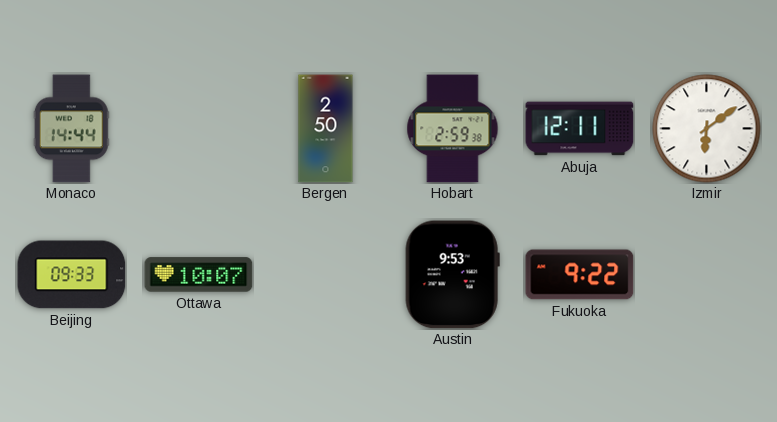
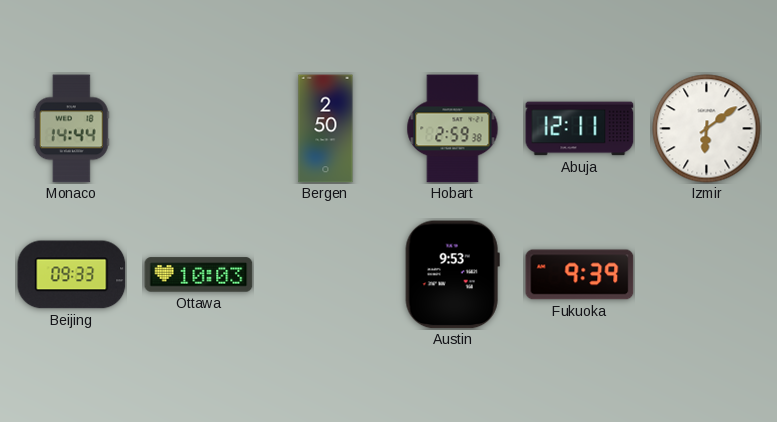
Ottawa: 10:07 -> 10:03 (199, 275)
Fukuoka: 9:22 -> 9:39 (580, 275)
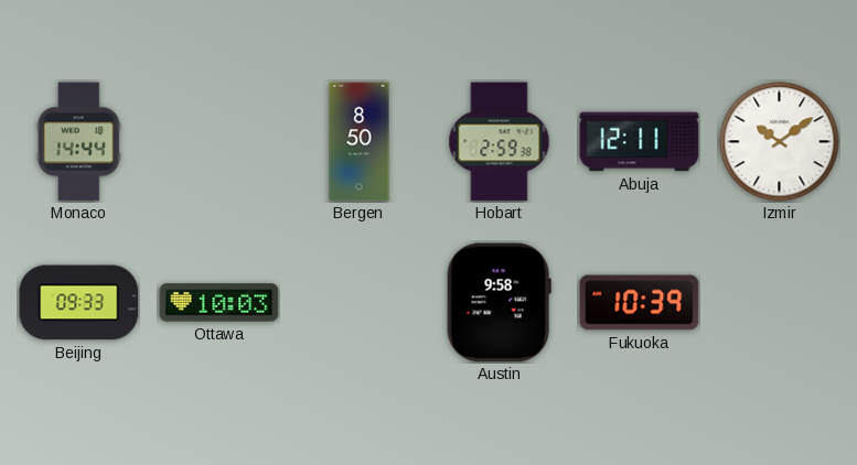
Bergen: 2:50 -> 8:50 (360, 142)
Izmir: 6:09 -> 10:09 (780, 142)
Austin: 9:53 -> 9:58 (499, 303)
Fukuoka: 9:39 -> 10:39 (640, 303)
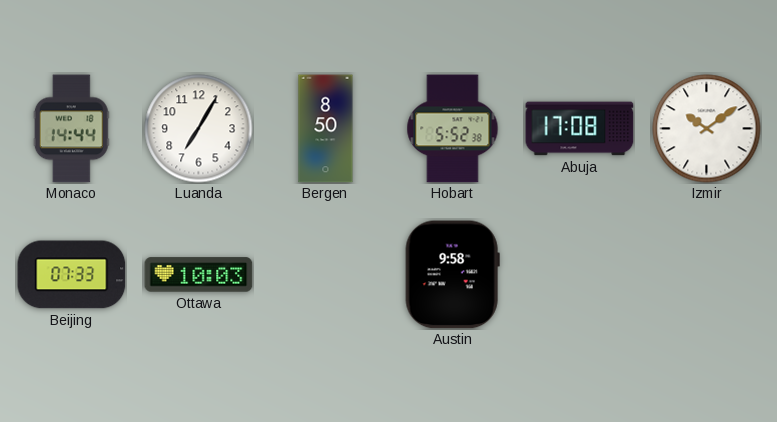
Luanda: none -> 7:05 (199, 129)
Hobart: 2:59 -> 5:52 (453, 129)
Abuja: 12:11 -> 17:08 (580, 129)
Beijing: 09:33 -> 07:33 (72, 275)
Fukuoka: 10:39 -> none (640, 303)
